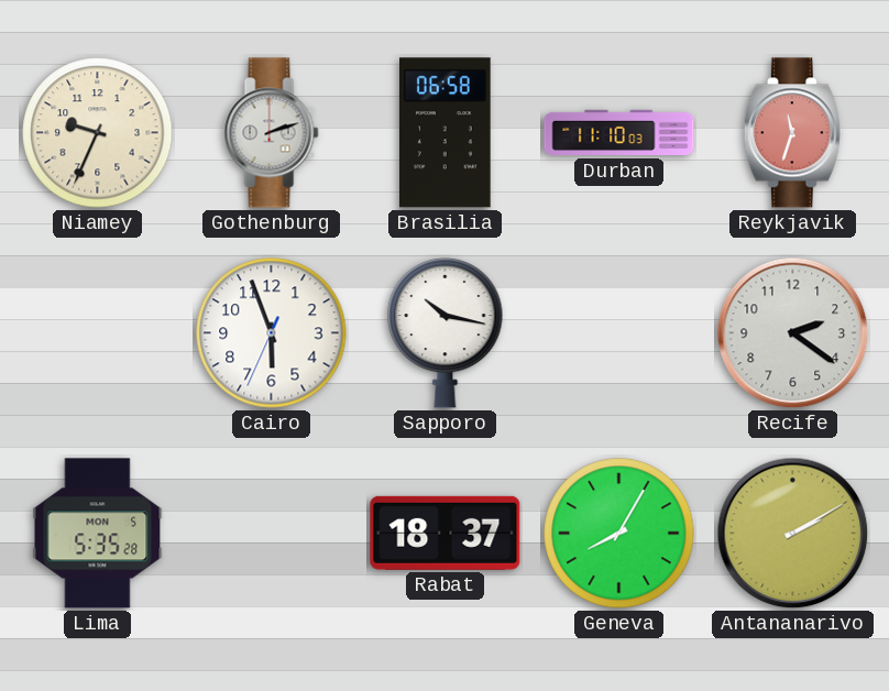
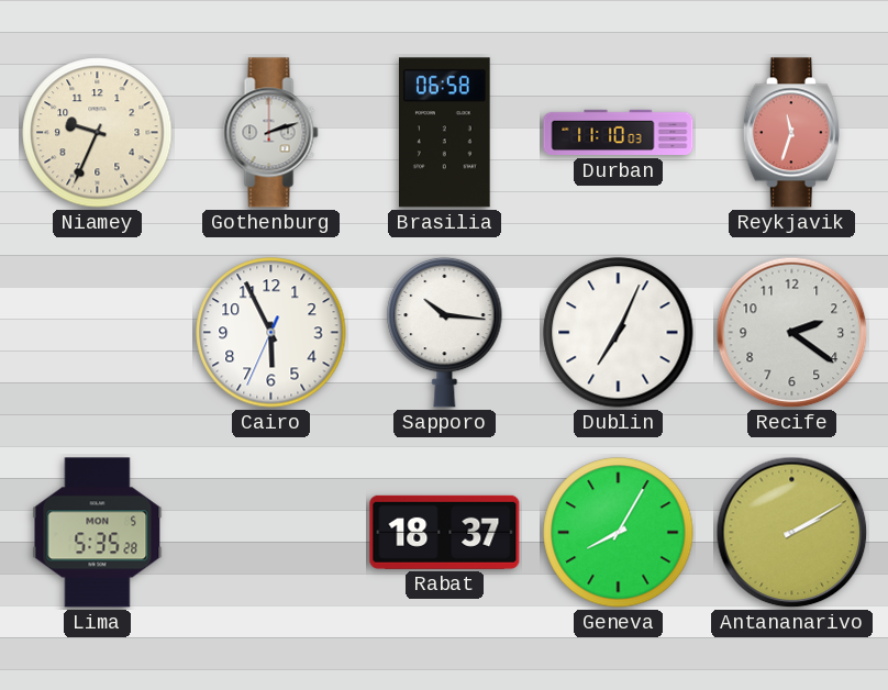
Cairo: 5:56 -> 5:55 (271, 333)
Sapporo: 10:17 -> 10:16 (445, 332)
Dublin: none -> 7:04 (619, 333)
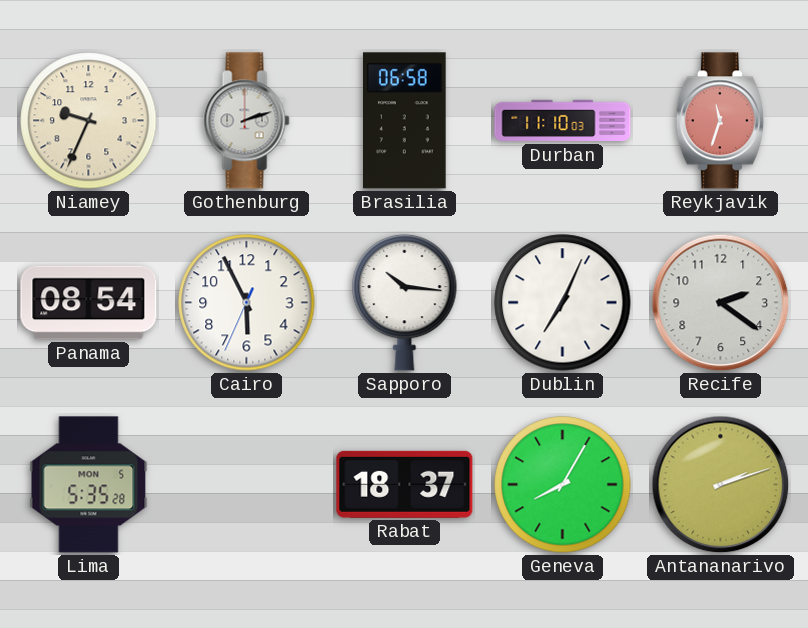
Panama: none -> 08:54 (89, 303)
Antananarivo: 2:10 -> 2:12 (721, 485)
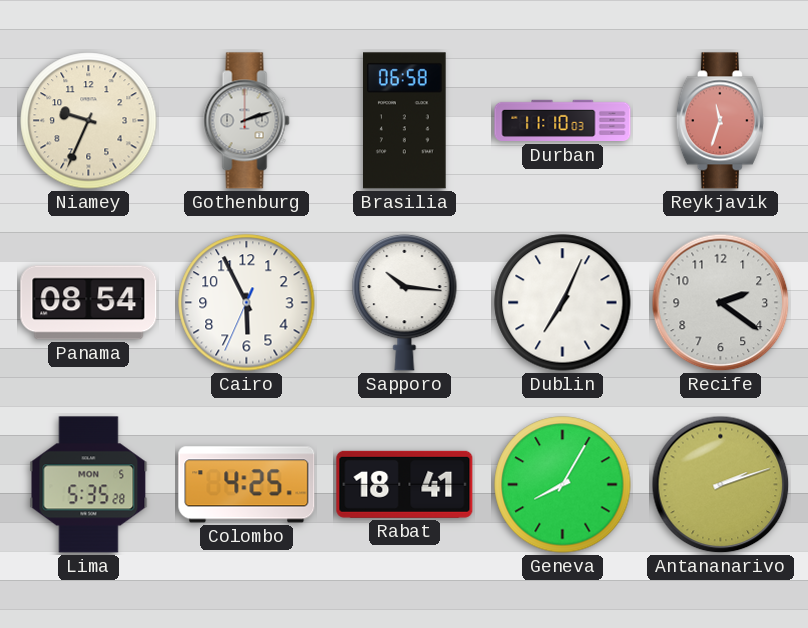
Colombo: none -> 4:25 (247, 485)
Rabat: 18:37 -> 18:41 (405, 484)
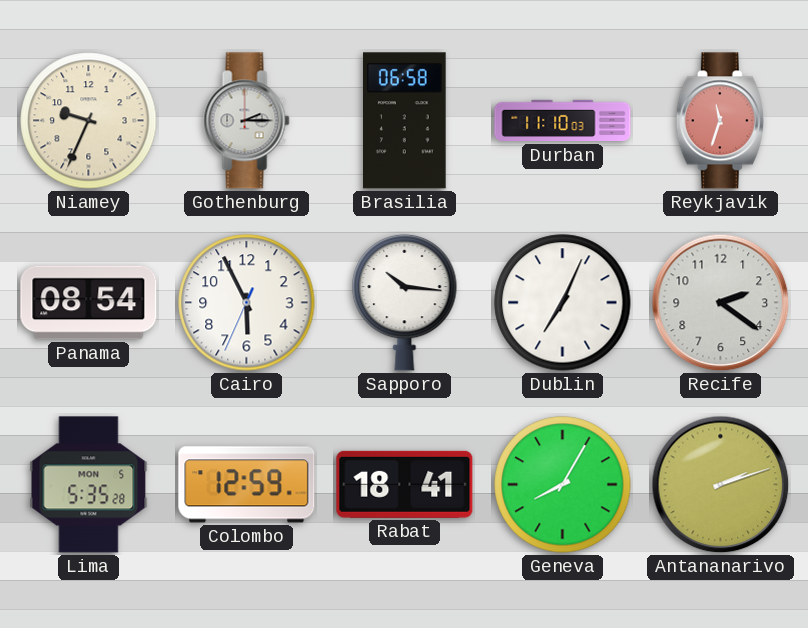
Gothenburg: 2:12 -> 2:15 (247, 121)
Colombo: 4:25 -> 12:59 (247, 485)
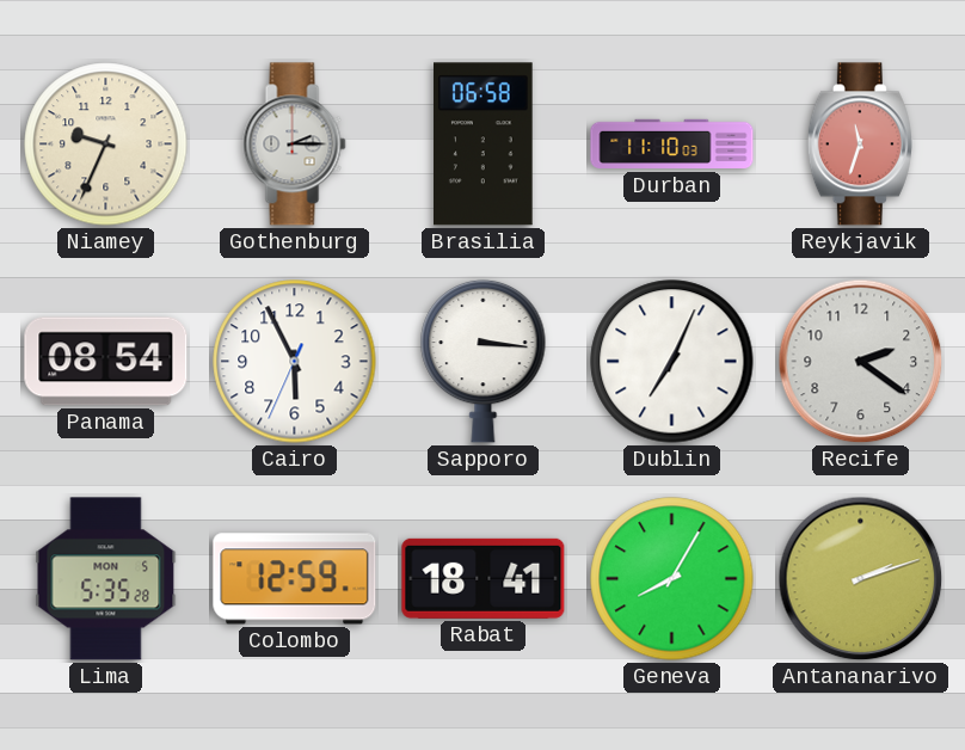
Sapporo: 10:16 -> 3:16 (484, 361)
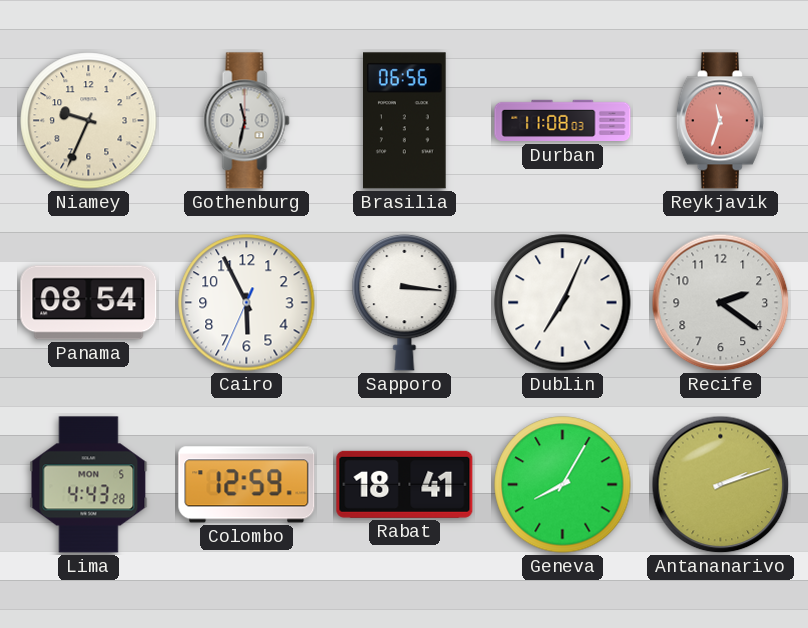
Gothenburg: 2:15 -> 11:32 (247, 121)
Brasilia: 06:58 -> 06:56 (405, 121)
Durban: 11:10 -> 11:08 (563, 121)
Lima: 5:35 -> 4:43 (89, 485)
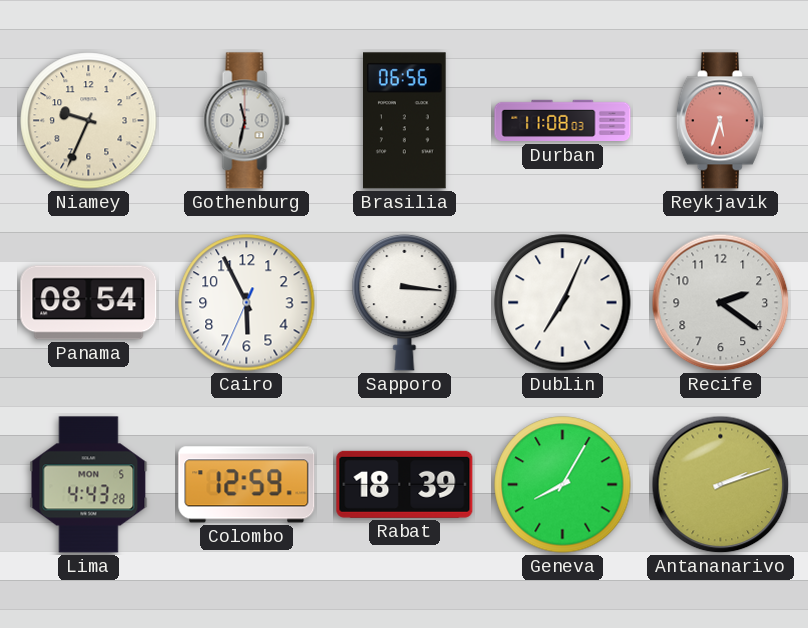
Reykjavik: 11:33 -> 5:33 (720, 121)
Rabat: 18:41 -> 18:39 (405, 484)
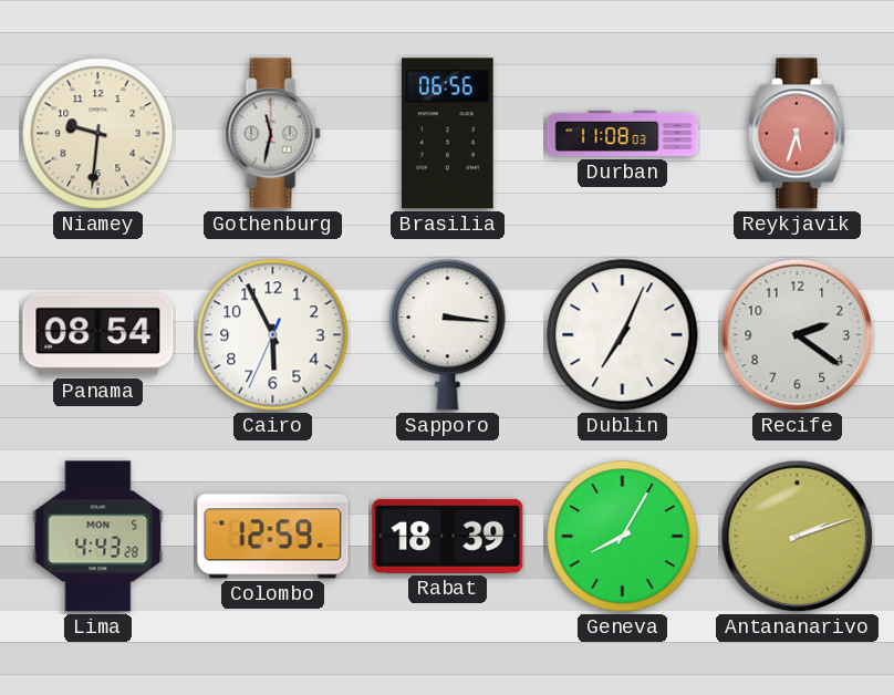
Niamey: 9:34 -> 9:31 (98, 134)
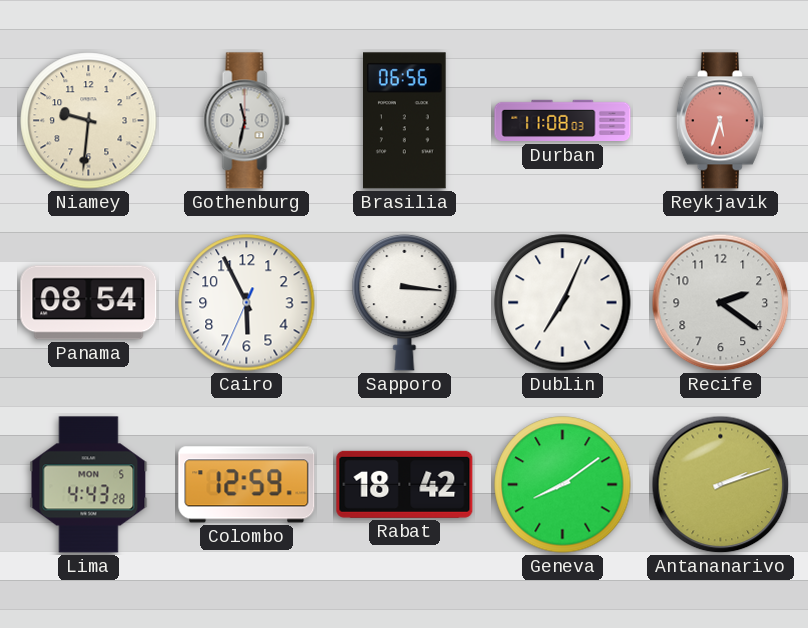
Rabat: 18:39 -> 18:42 (405, 484)
Geneva: 8:05 -> 8:09 (563, 485)
